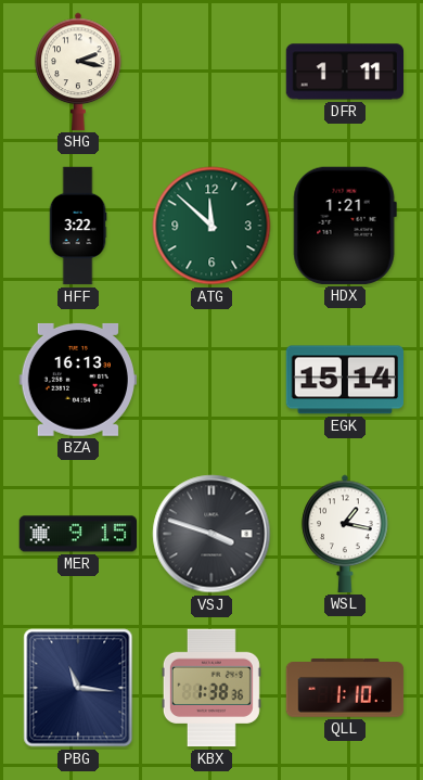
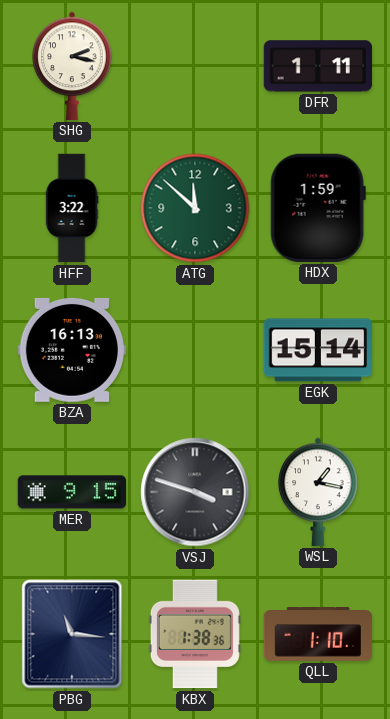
HDX: 1:21 -> 1:59 (318, 208)
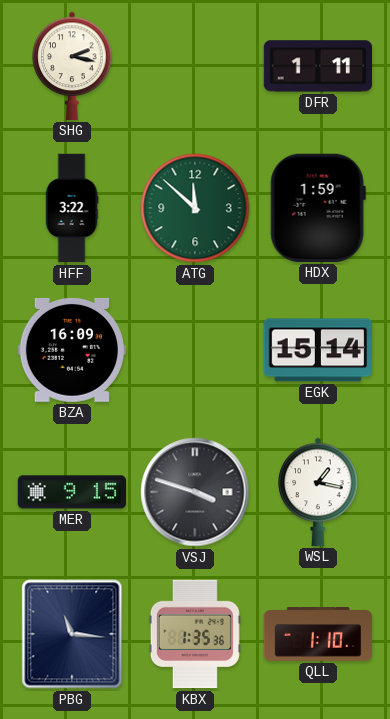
BZA: 16:13 -> 16:09 (71, 350)
KBX: 1:38 -> 1:35 (195, 634)
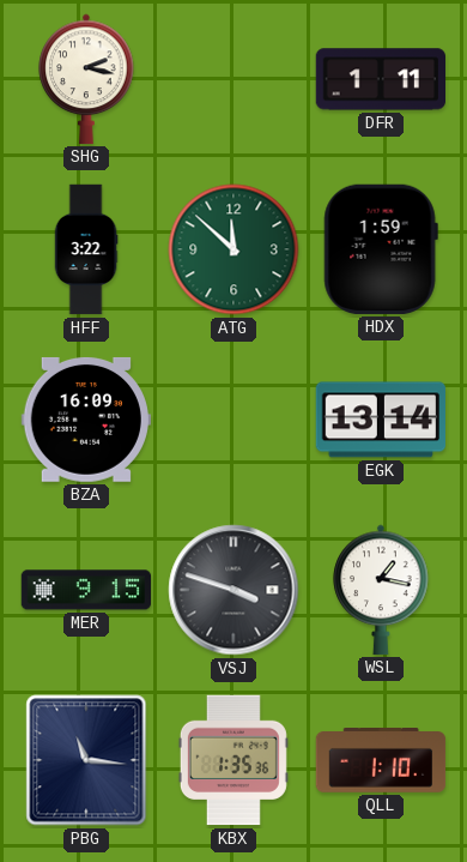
EGK: 15:14 -> 13:14 (380, 420)
